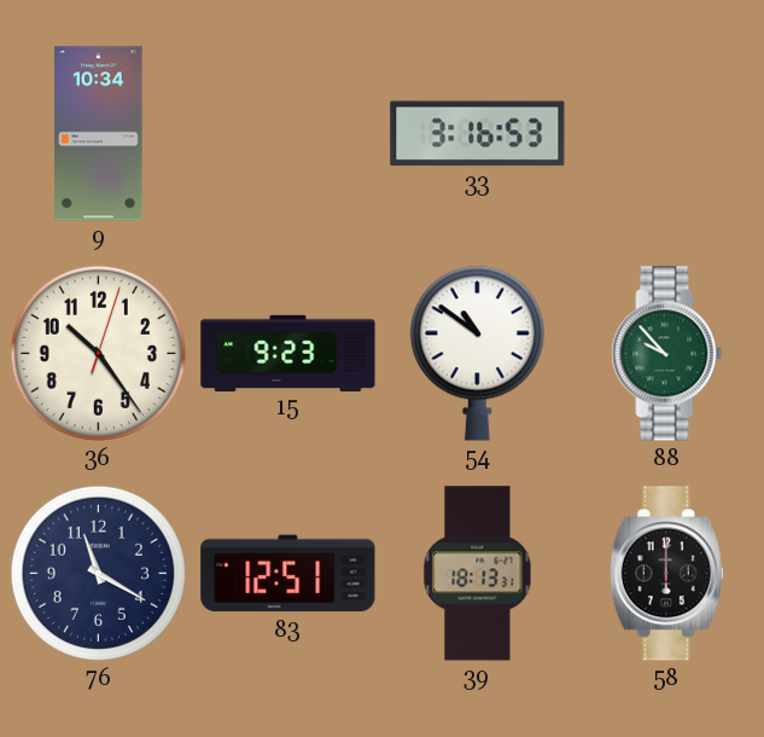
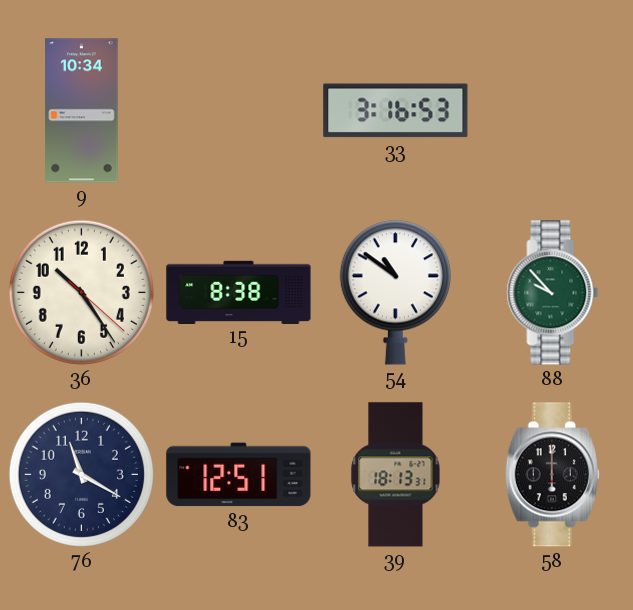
36: 10:24:03 -> 10:24:22 (81, 292)
15: 9:23 -> 8:38 (239, 292)
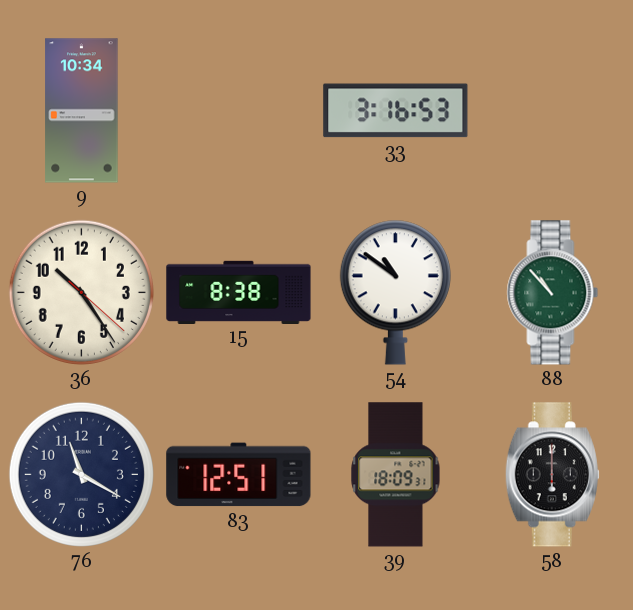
88: 9:53 -> 10:53 (553, 293)
39: 18:13 -> 18:09 (396, 475)
